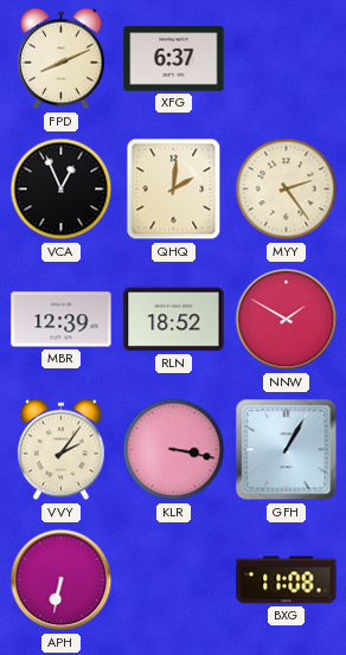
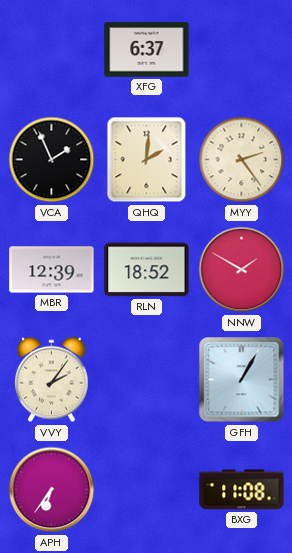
FPD: 8:11 -> none (62, 59)
VCA: 12:56 -> 1:56 (52, 160)
KLR: 3:17 -> none (174, 450)
APH: 6:32 -> 6:36 (52, 490)
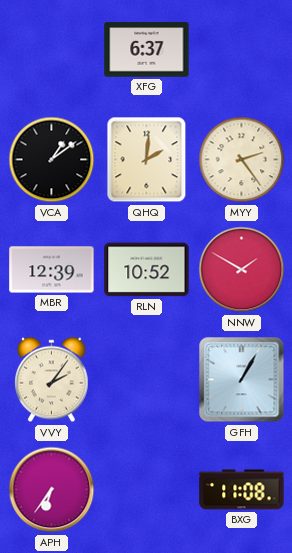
VCA: 1:56 -> 1:09 (52, 160)
RLN: 18:52 -> 10:52 (147, 270)
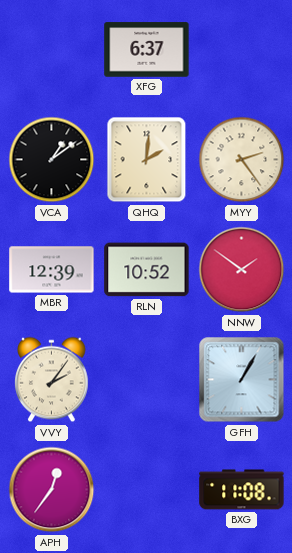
NNW: 1:50 -> 1:51 (242, 270)
APH: 6:36 -> 12:36 (52, 490)
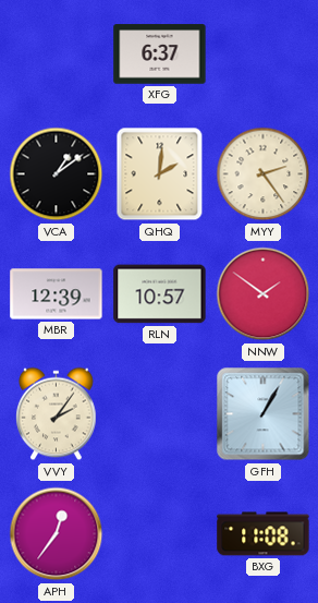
RLN: 10:52 -> 10:57 (160, 294)
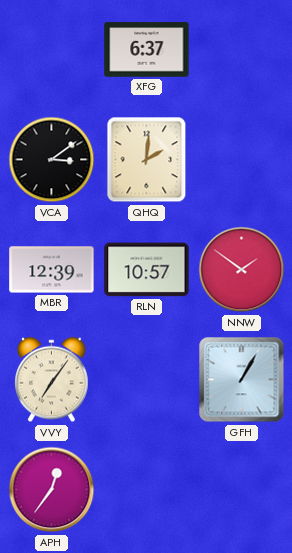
VCA: 1:09 -> 3:09 (52, 160)
MYY: 2:24 -> none (264, 174)
VVY: 2:06 -> 7:06 (52, 380)
BXG: 11:08 -> none (264, 534)
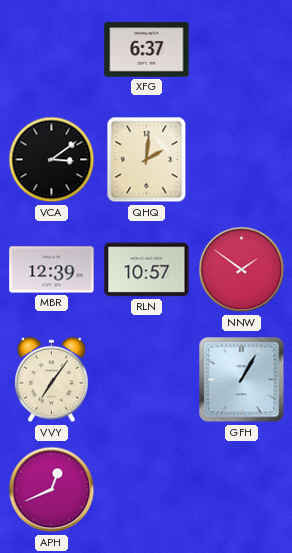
APH: 12:36 -> 12:41 (52, 490)
